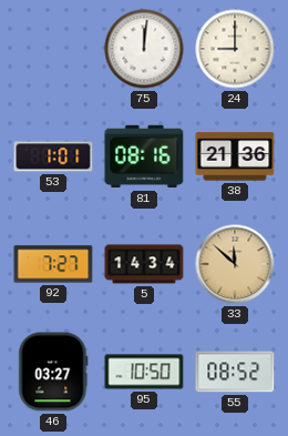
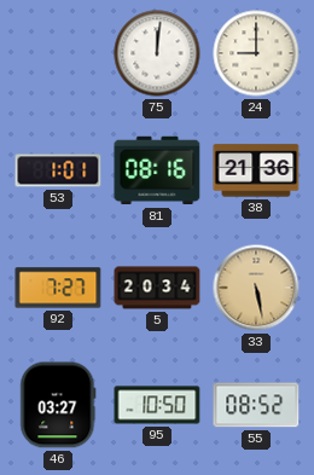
5: 14:34 -> 20:34 (157, 288)
33: 11:52 -> 5:28 (256, 288)
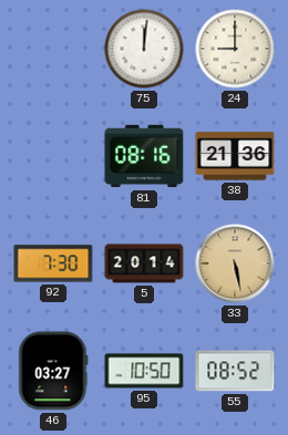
53: 1:01 -> none (58, 170)
92: 7:27 -> 7:30 (53, 263)
5: 20:34 -> 20:14 (144, 263)
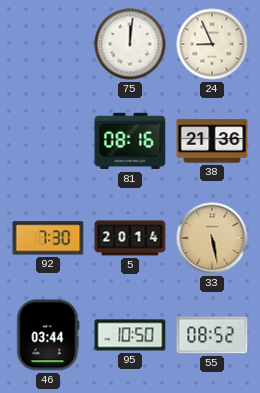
24: 9:00 -> 8:56 (212, 44)
46: 03:27 -> 03:44 (48, 335)
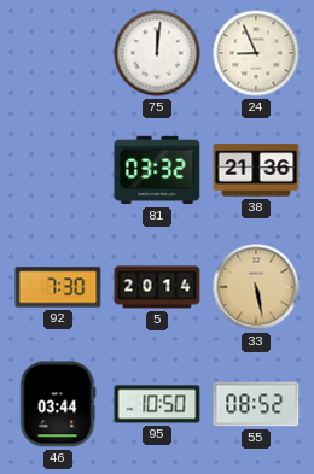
81: 08:16 -> 03:32 (157, 170)
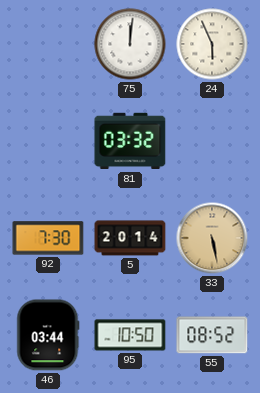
24: 8:56 -> 5:56 (212, 44)
38: 21:36 -> none (256, 170)
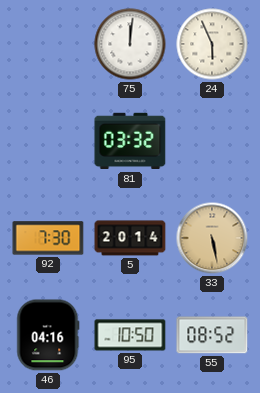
46: 03:44 -> 04:16 (48, 335)
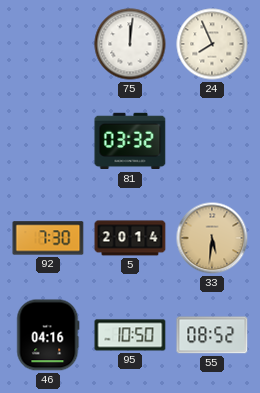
24: 5:56 -> 7:56 (212, 44)
33: 5:28 -> 5:31 (212, 238)
